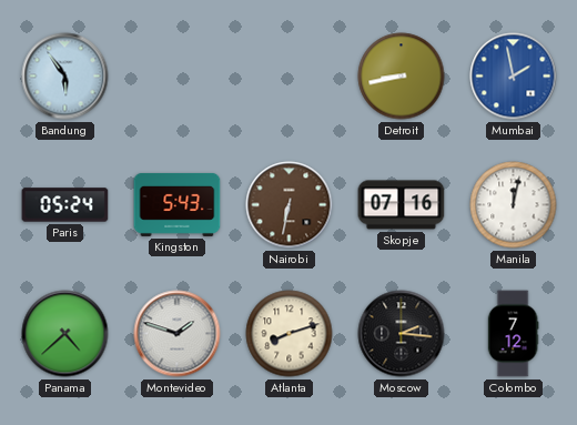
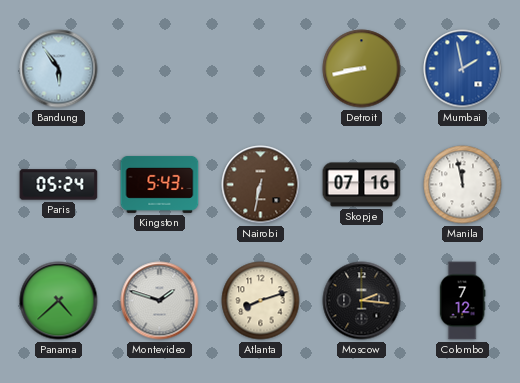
Manila: 12:02 -> 11:58 (463, 185)
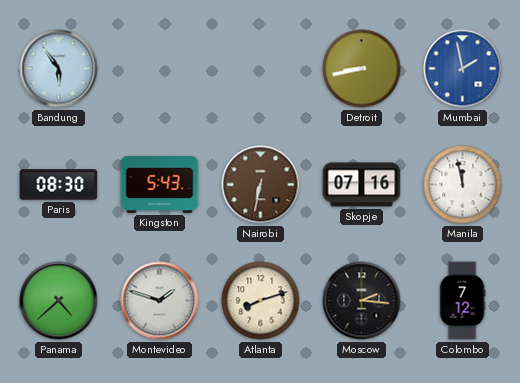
Paris: 05:24 -> 08:30 (59, 185)
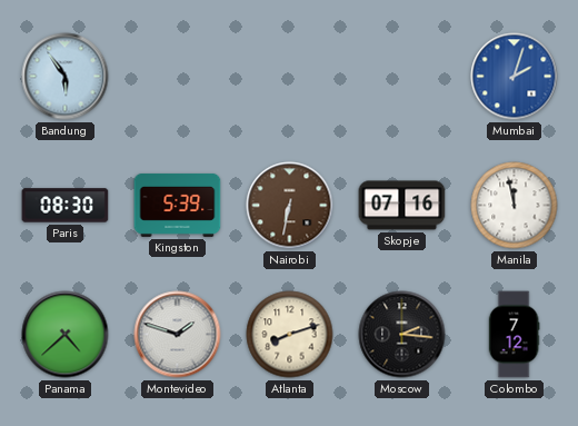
Detroit: 8:43 -> none (362, 69)
Mumbai: 1:58 -> 2:03 (515, 77)
Kingston: 5:43 -> 5:39 (178, 205)
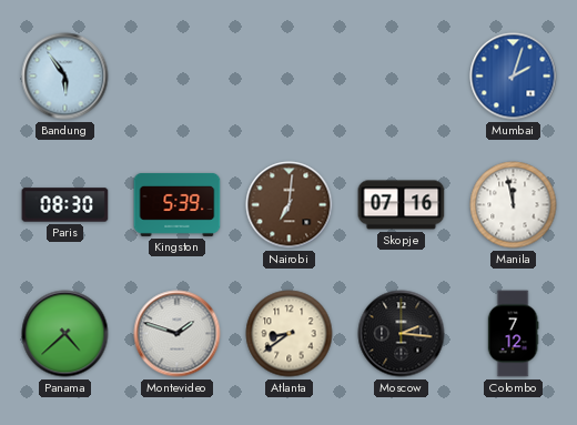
Nairobi: 6:32 -> 7:01 (290, 205)
Atlanta: 8:12 -> 8:39 (290, 334)
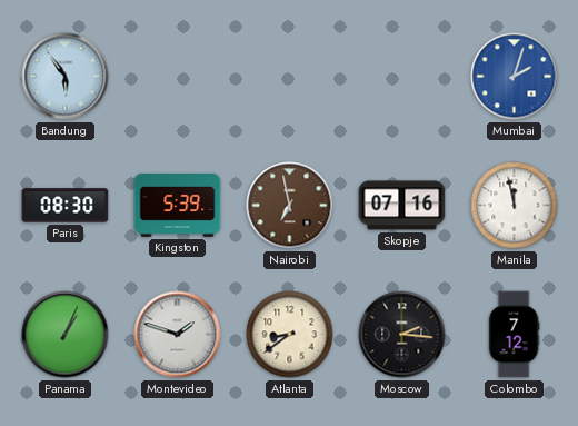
Nairobi: 7:01 -> 6:58 (290, 206)
Panama: 4:38 -> 1:04 (66, 335)
